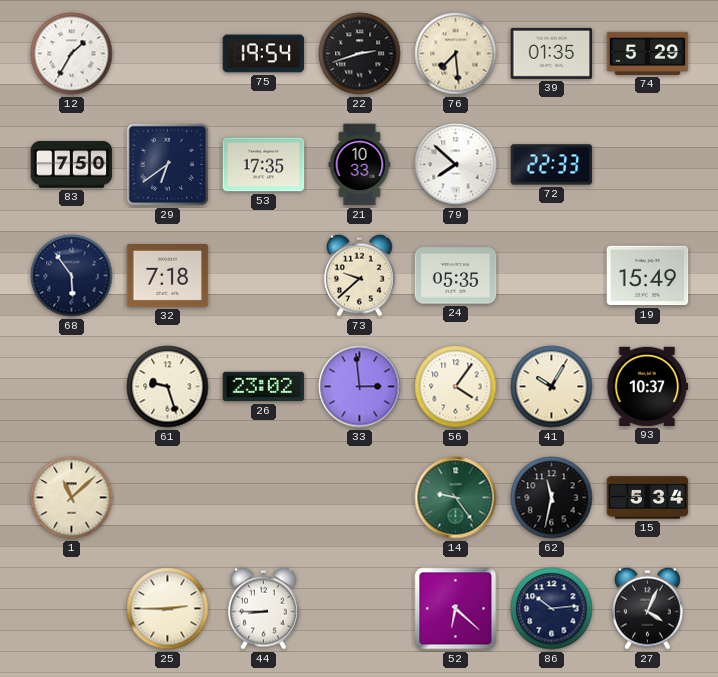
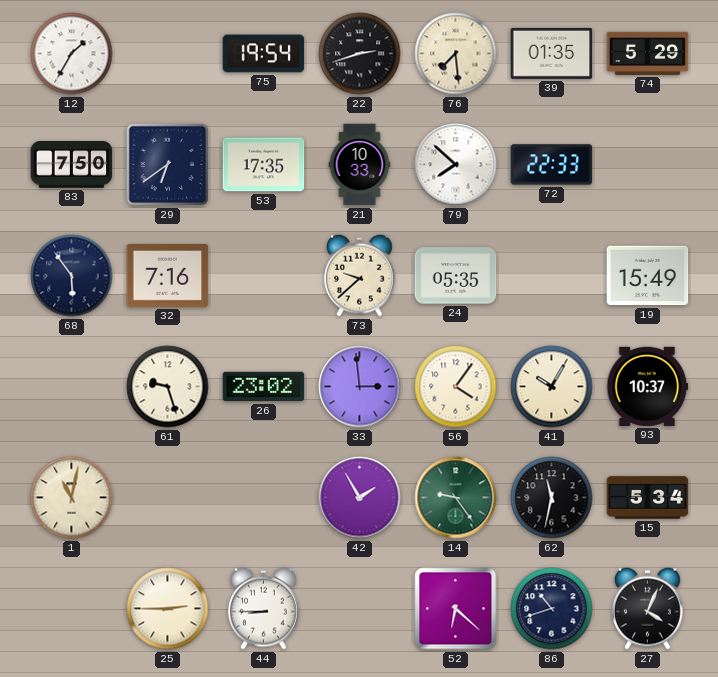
32: 7:18 -> 7:16 (168, 276)
1: 11:08 -> 11:02 (72, 498)
42: none -> 1:55 (360, 498)
86: 10:14 -> 10:42 (552, 609)
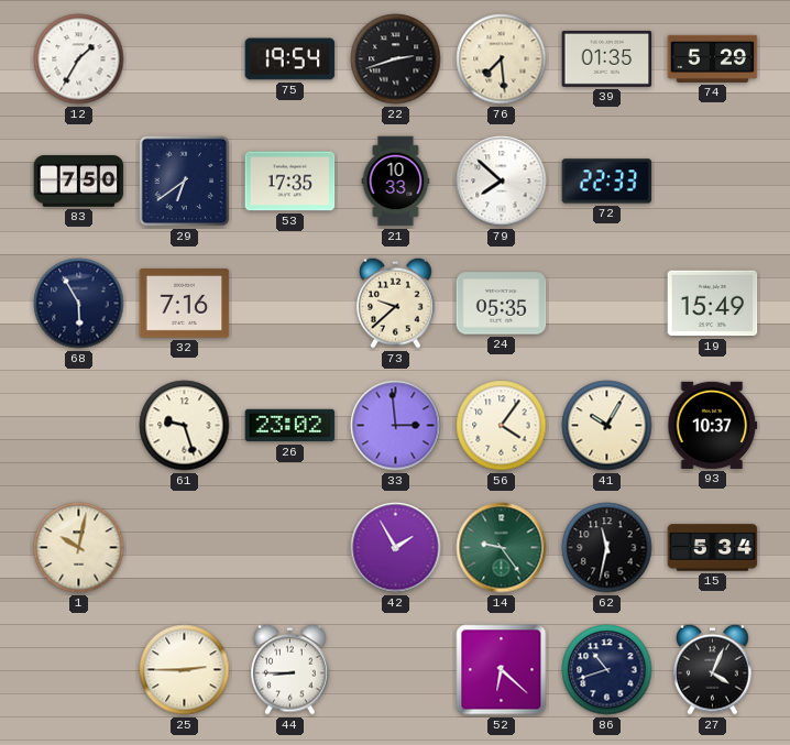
68: 5:54 -> 5:55 (79, 304)
1: 11:02 -> 10:02 (79, 548)
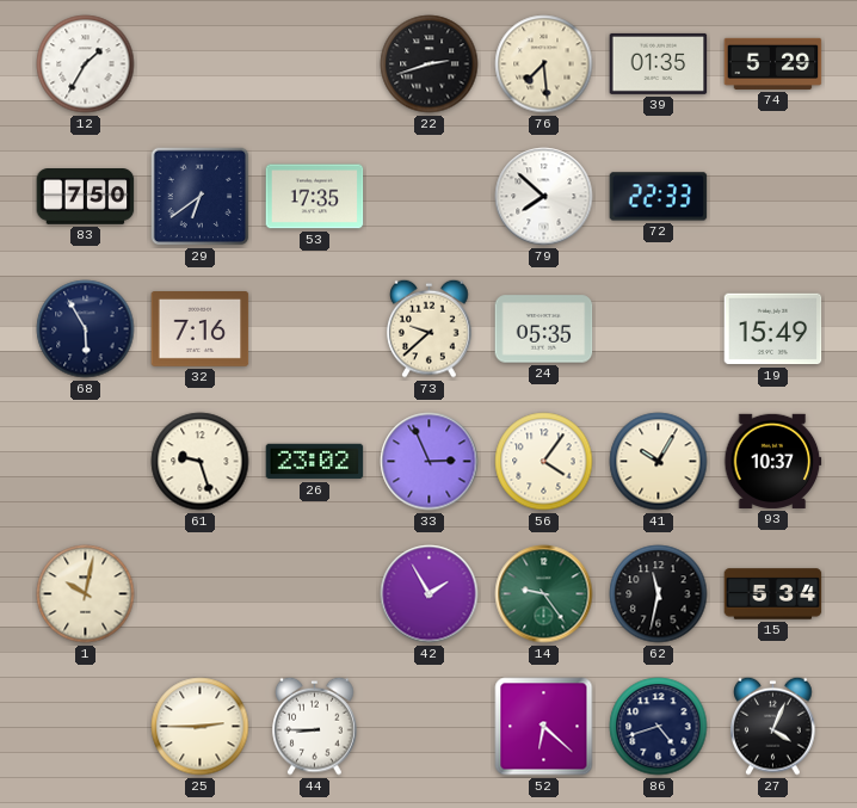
75: 19:54 -> none (290, 59)
21: 10:33 -> none (396, 182)
33: 2:59 -> 2:56 (430, 462)
86: 10:42 -> 4:42 (659, 727)
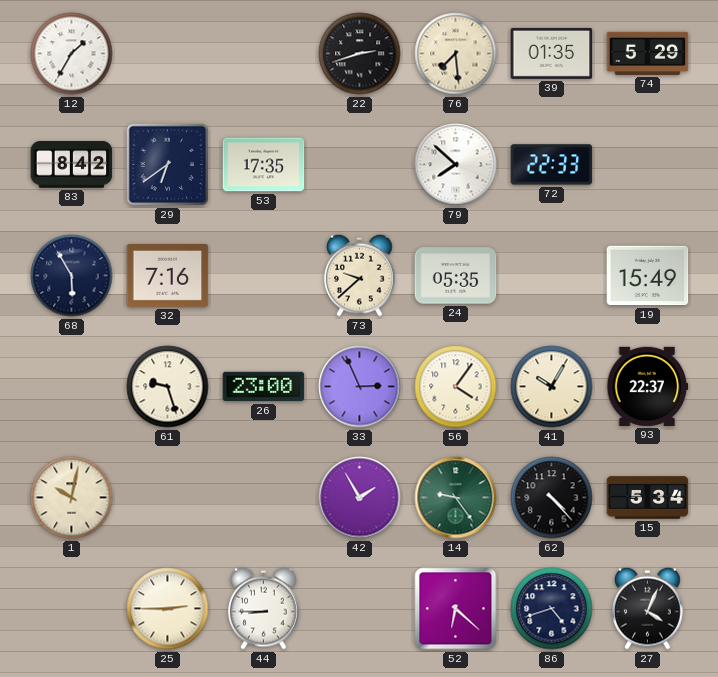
83: 7:50 -> 8:42 (72, 165)
26: 23:02 -> 23:00 (264, 387)
93: 10:37 -> 22:37 (648, 386)
62: 11:32 -> 4:23 (552, 498)
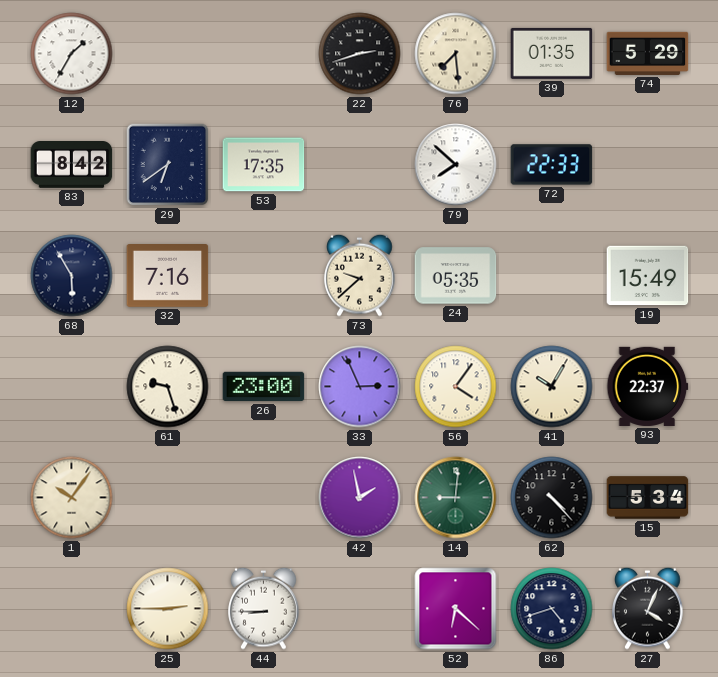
1: 10:02 -> 10:06 (72, 498)
42: 1:55 -> 1:58 (360, 498)
14: 9:24 -> 9:01 (456, 498)
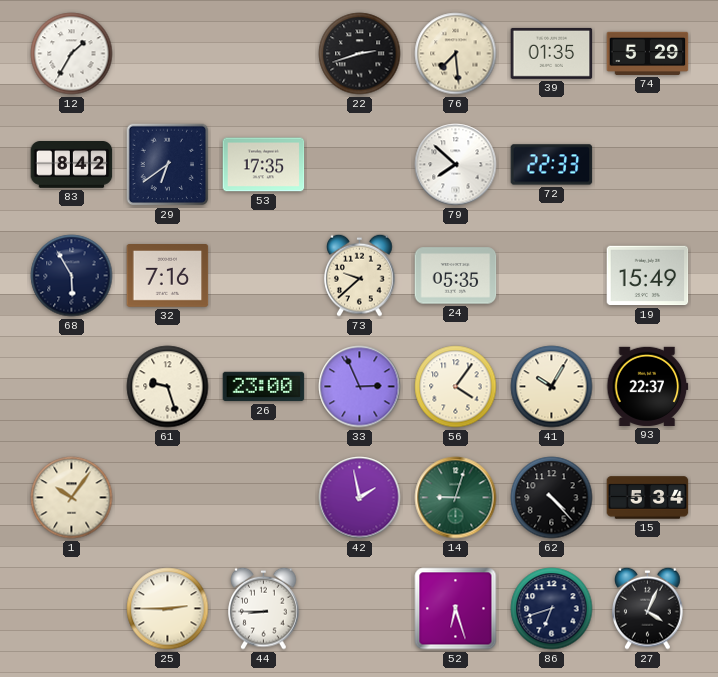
14: 9:01 -> 9:03 (456, 498)
52: 6:22 -> 6:27 (456, 609)
86: 4:42 -> 6:42 (552, 609)
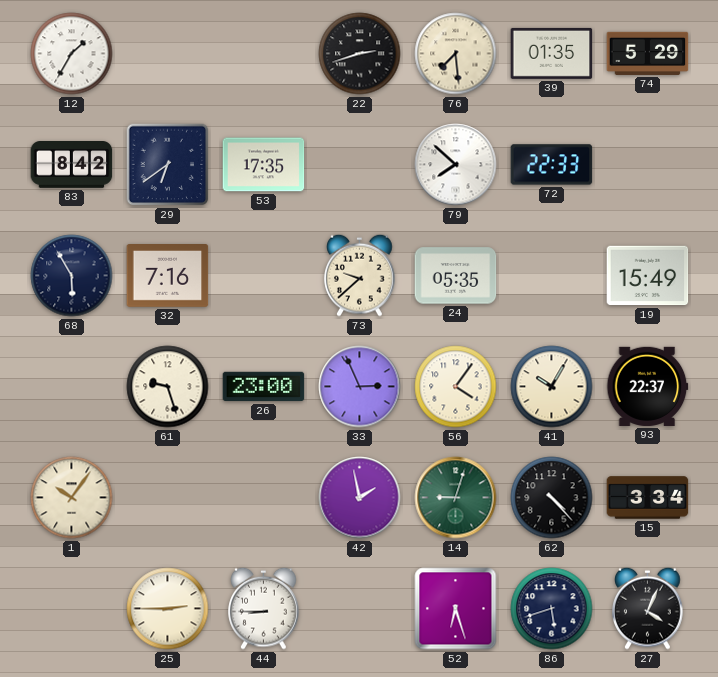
15: 5:34 -> 3:34 (648, 498)
86: 6:42 -> 5:42 (552, 609)
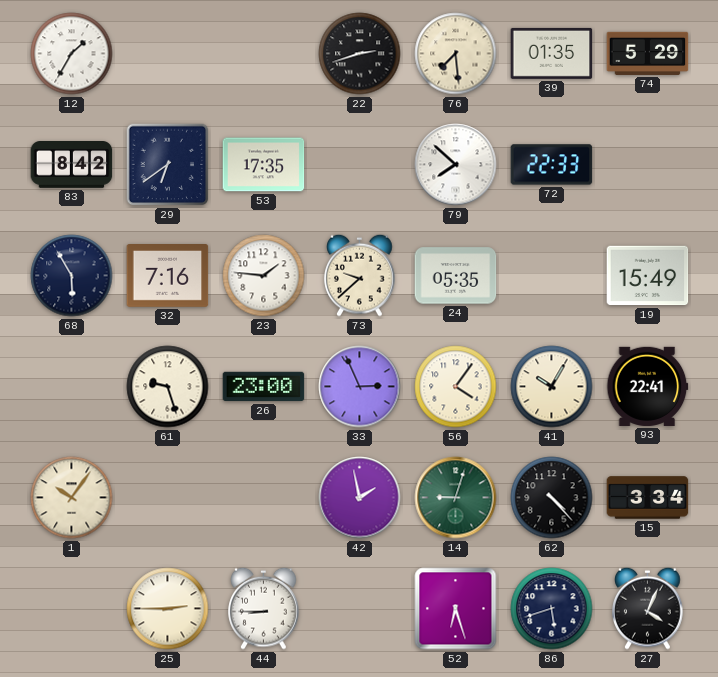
23: none -> 1:46 (264, 276)
93: 22:37 -> 22:41 (648, 386)
